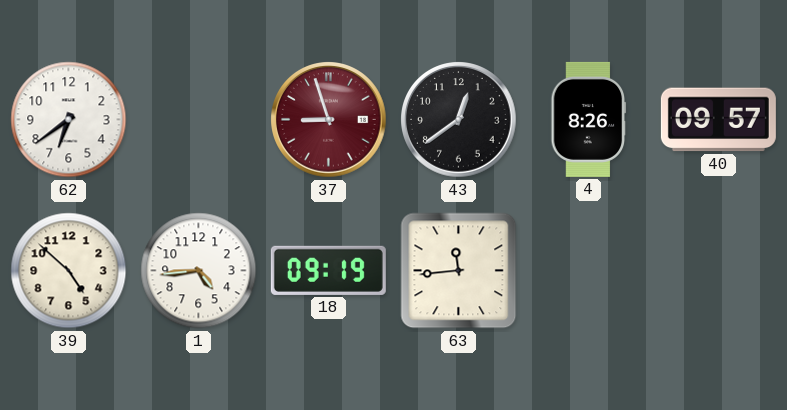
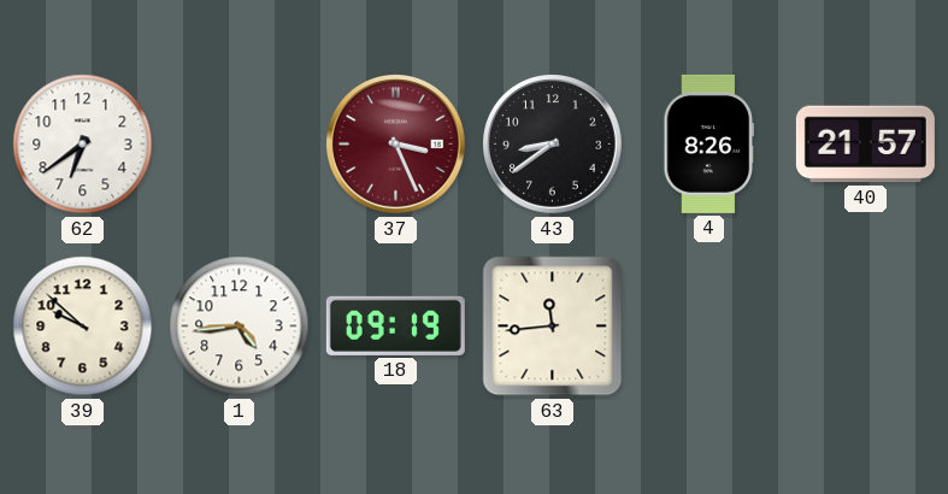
37: 8:57 -> 3:26 (396, 145)
43: 12:39 -> 8:39 (553, 145)
40: 09:57 -> 21:57 (865, 145)
39: 4:52 -> 9:52 (83, 327)
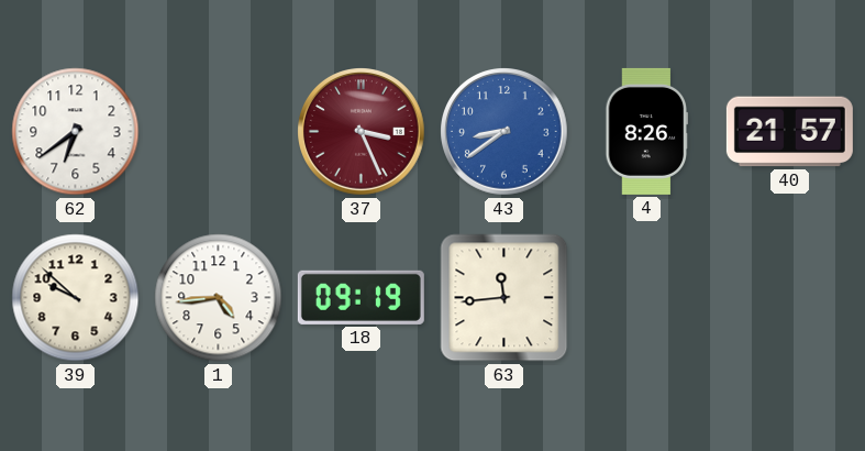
43 dial: black -> blue (504, 132)
